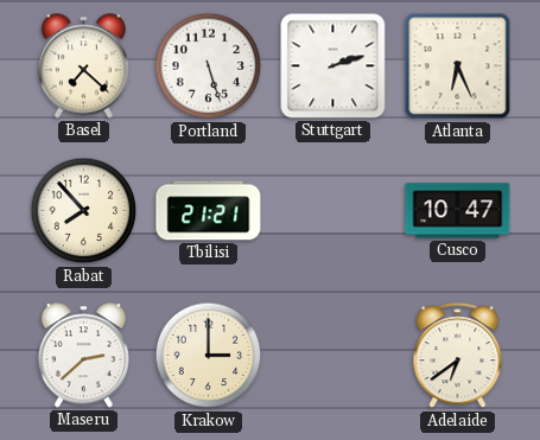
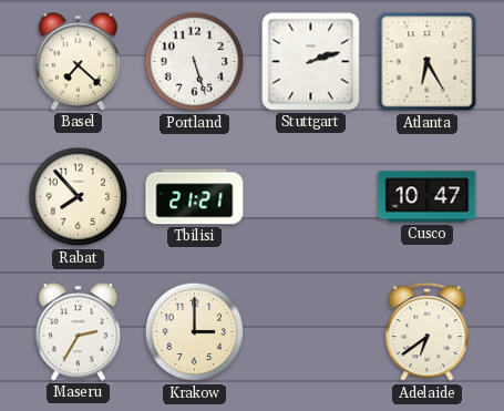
Atlanta: 6:26 -> 6:25 (428, 62)
Maseru: 2:38 -> 2:35 (78, 332)
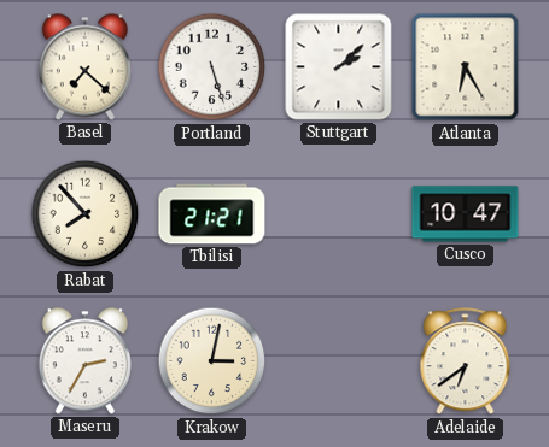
Stuttgart: 2:12 -> 2:08 (339, 67)
Krakow: 3:00 -> 3:02 (212, 361)
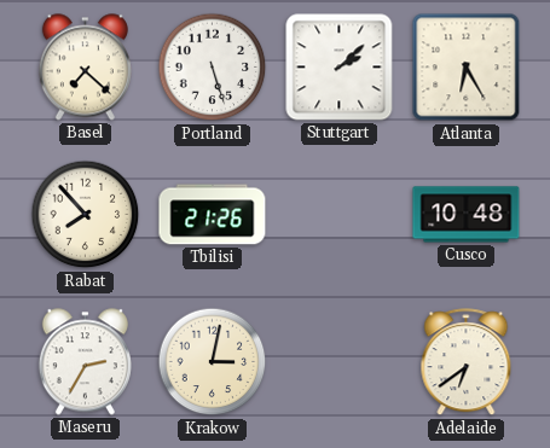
Tbilisi: 21:21 -> 21:26 (213, 215)
Cusco: 10:47 -> 10:48 (467, 215)
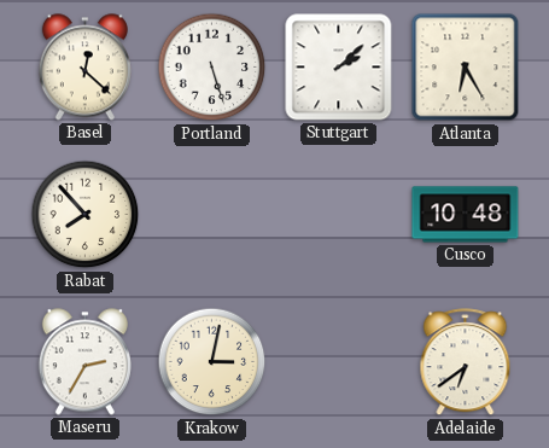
Basel: 7:22 -> 12:22 (84, 68)
Tbilisi: 21:26 -> none (213, 215)
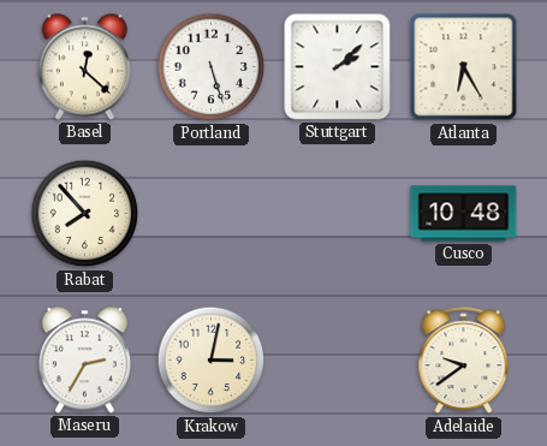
Adelaide: 6:39 -> 9:39 (464, 361)
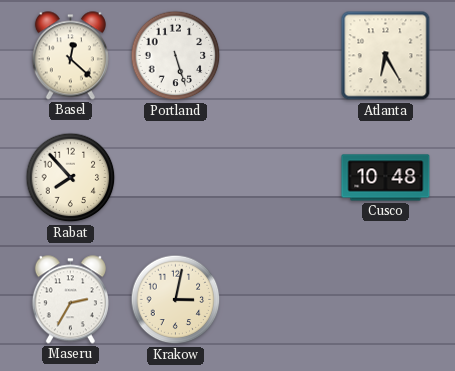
Stuttgart: 2:08 -> none (338, 67)
Adelaide: 9:39 -> none (464, 361)
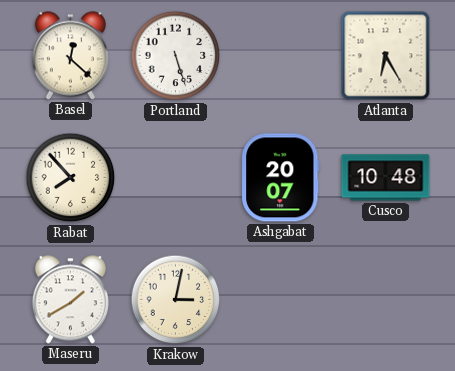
Ashgabat: none -> 20:07 (281, 178)
Maseru: 2:35 -> 1:40 (70, 300)
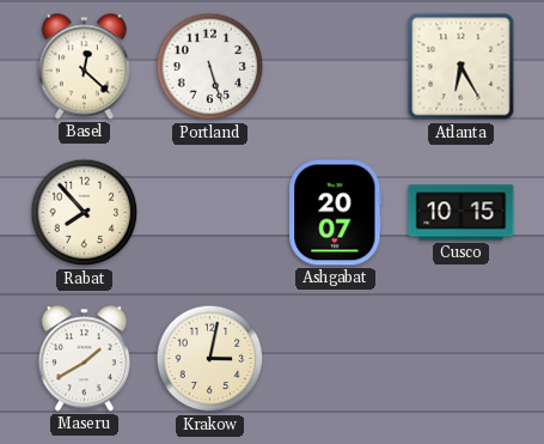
Cusco: 10:48 -> 10:15 (462, 213)
